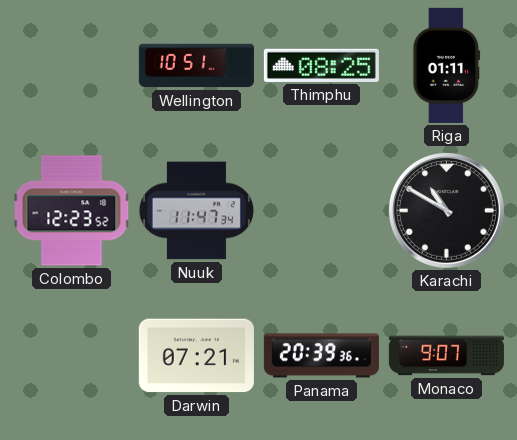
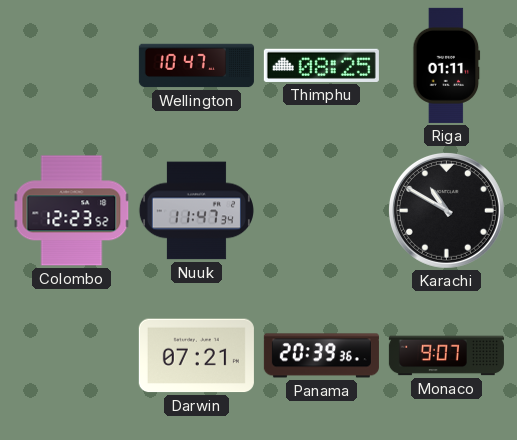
Wellington: 10:51 -> 10:47 (196, 66)
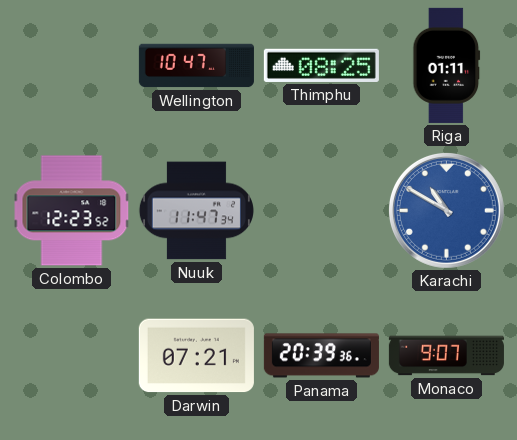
Karachi dial: black -> blue (446, 210)
